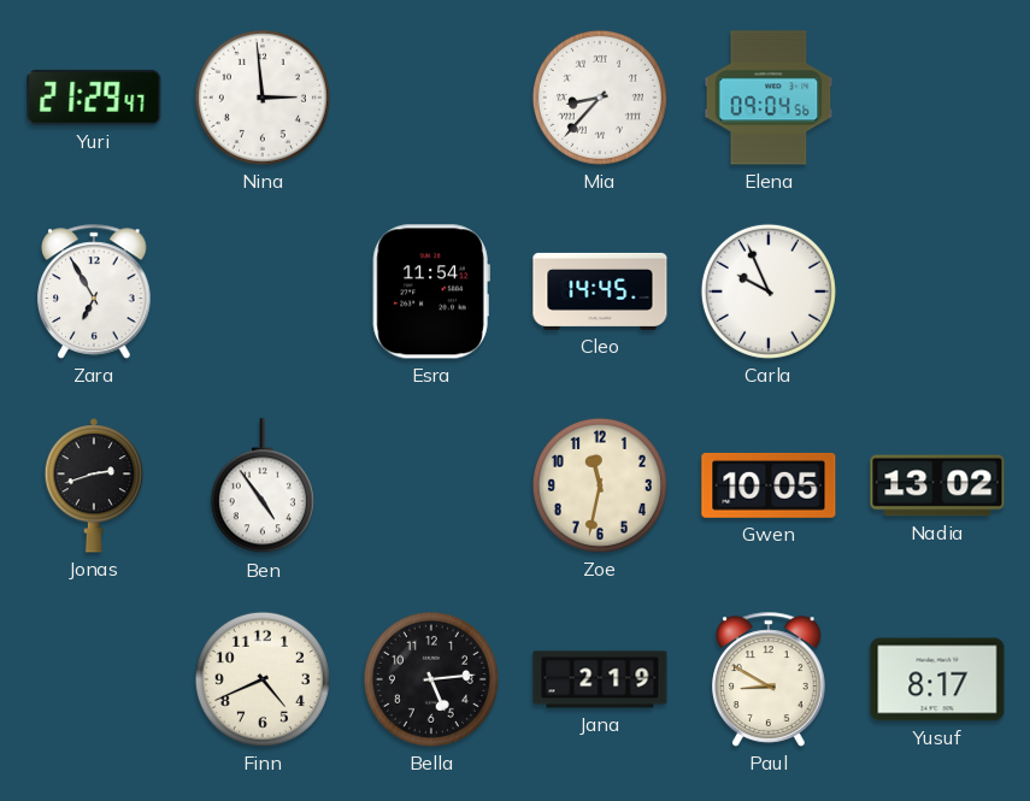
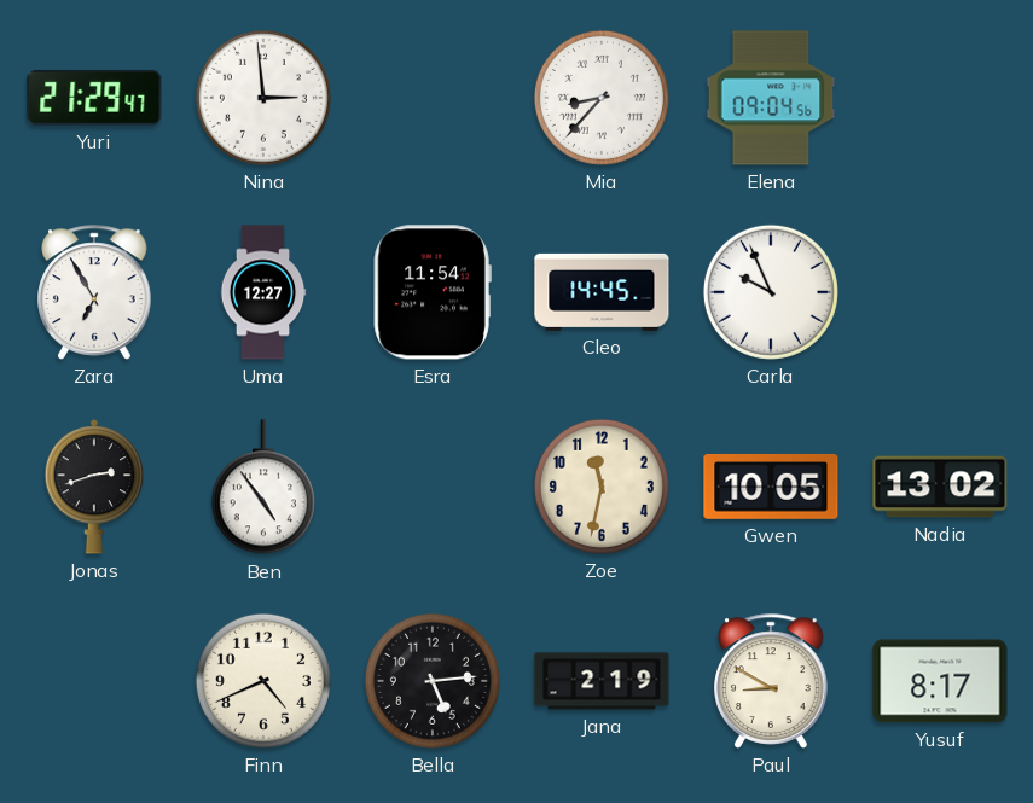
Uma: none -> 12:27 (263, 292)
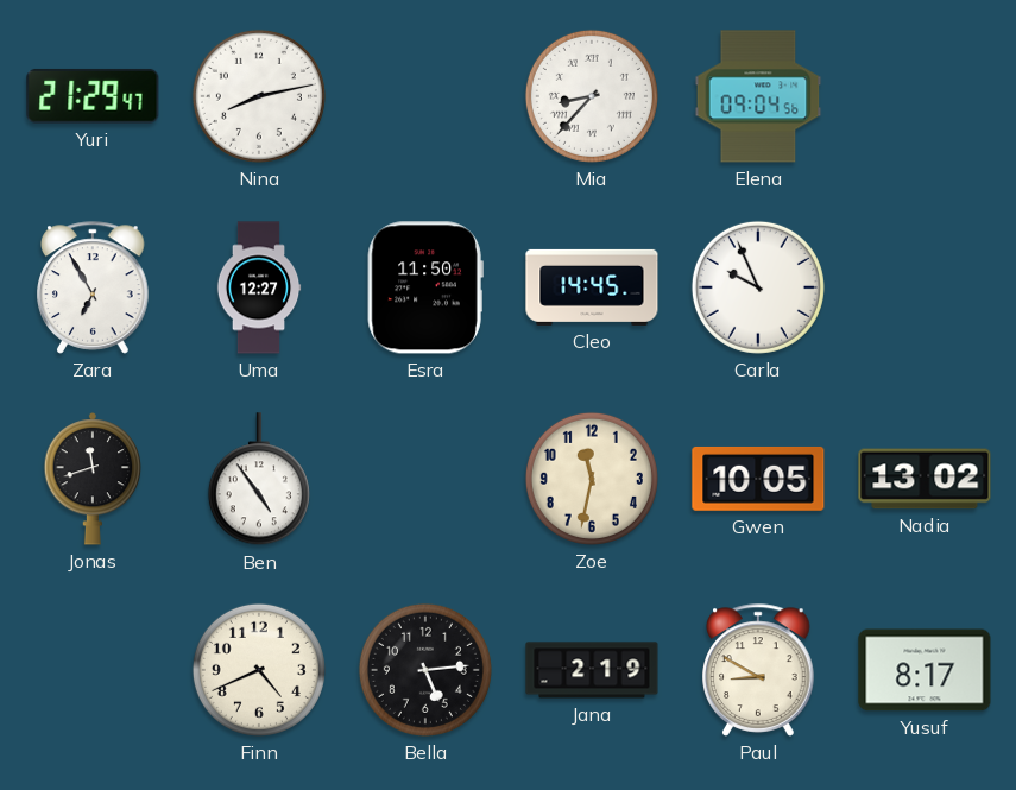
Nina: 2:59 -> 8:13 (259, 96)
Esra: 11:54 -> 11:50 (425, 287)
Jonas: 2:42 -> 11:42 (93, 479)
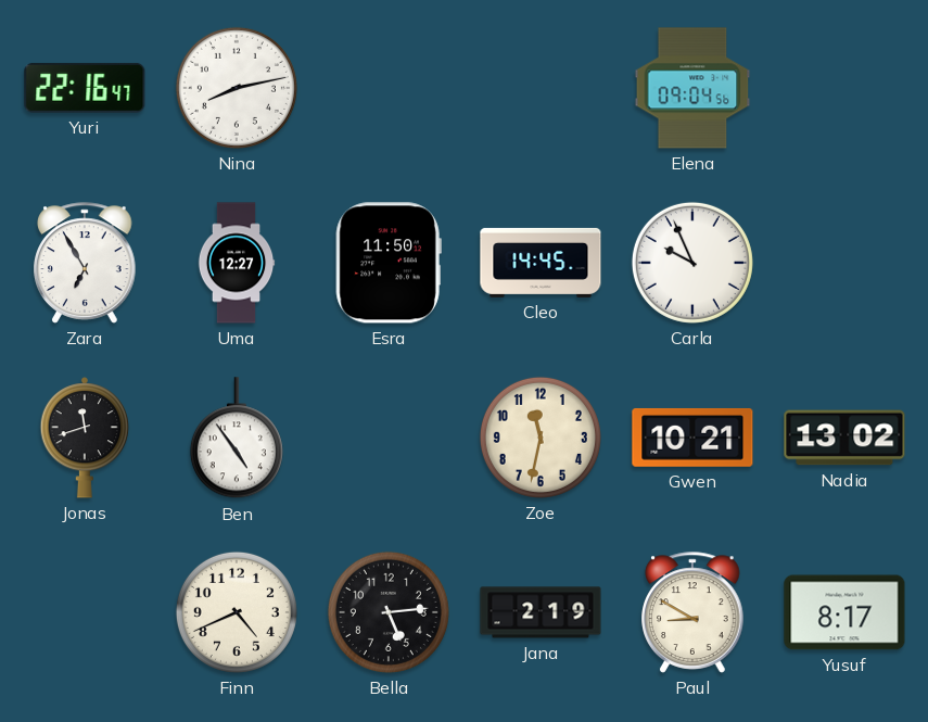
Yuri: 21:29 -> 22:16 (85, 88)
Mia: 8:37 -> none (592, 96)
Gwen: 10:05 -> 10:21 (692, 438)
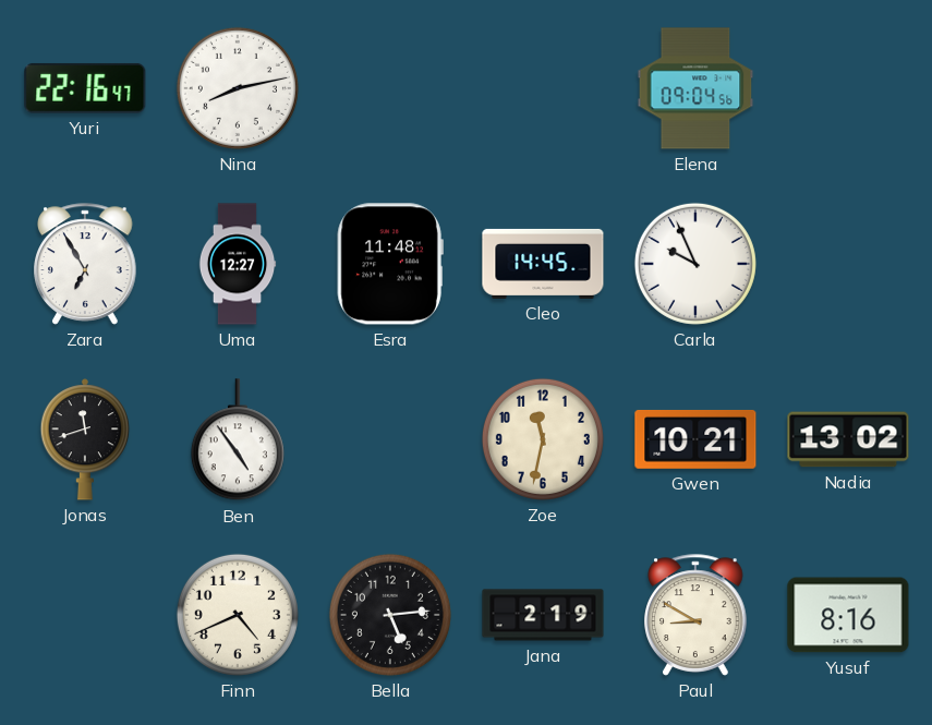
Esra: 11:50 -> 11:48 (390, 264)
Yusuf: 8:17 -> 8:16 (848, 615)
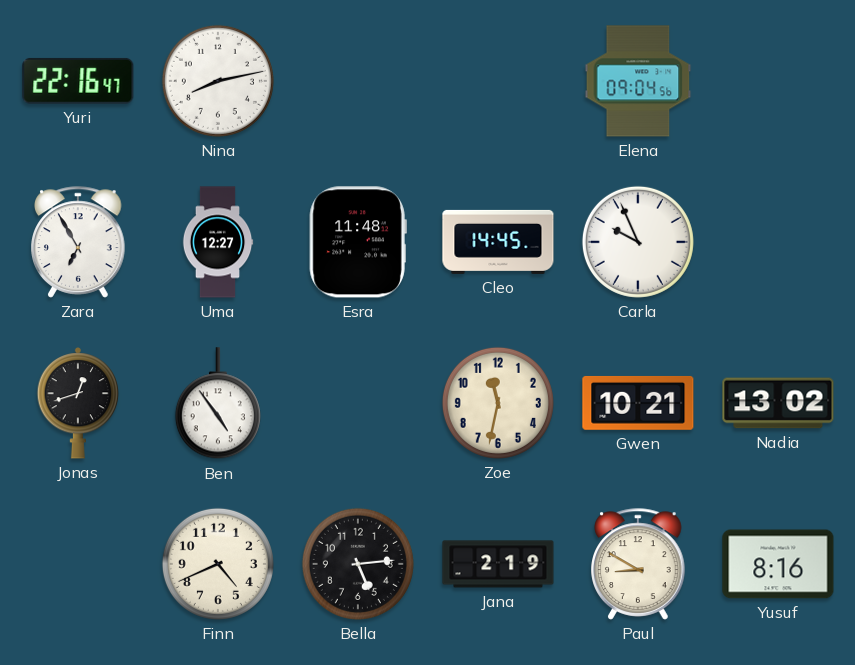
Jonas: 11:42 -> 12:42 (78, 403)
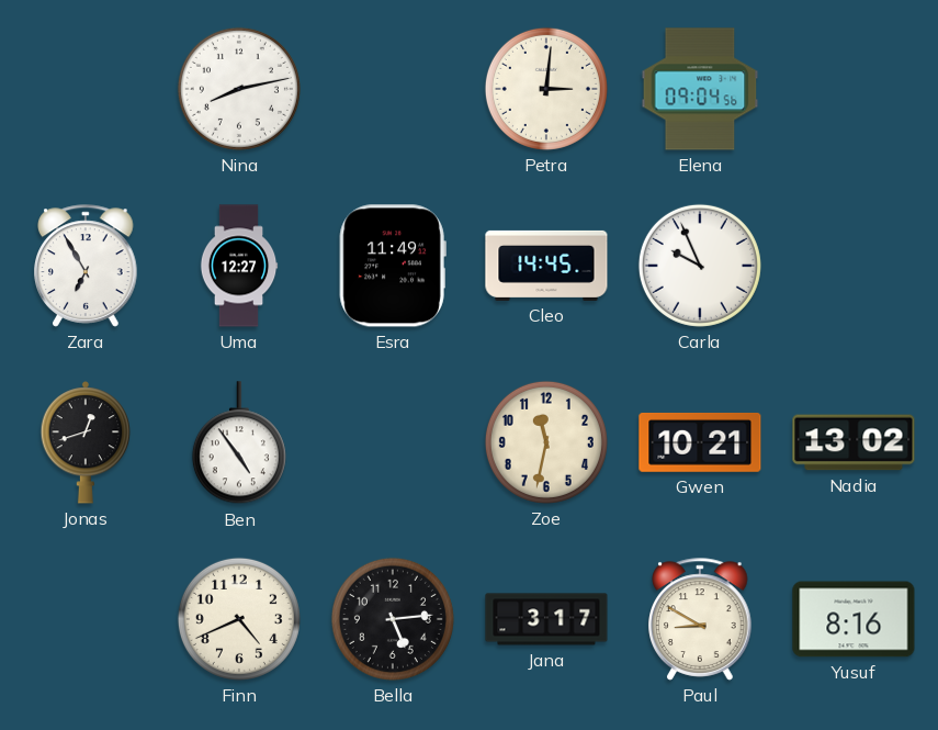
Yuri: 22:16 -> none (78, 81)
Petra: none -> 3:01 (546, 89)
Esra: 11:48 -> 11:49 (393, 266)
Jana: 2:19 -> 3:17 (546, 619)
